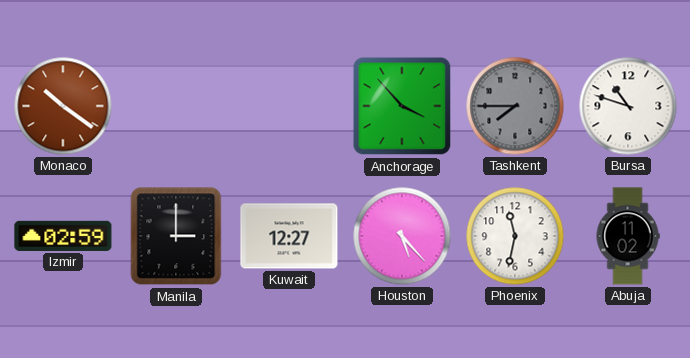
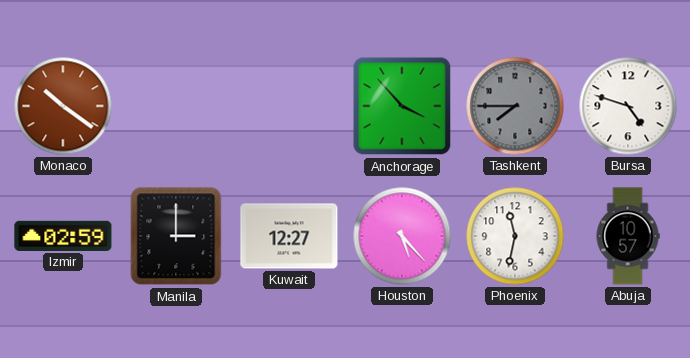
Bursa: 10:48 -> 4:48 (628, 106)
Abuja: 11:02 -> 10:57 (628, 236)
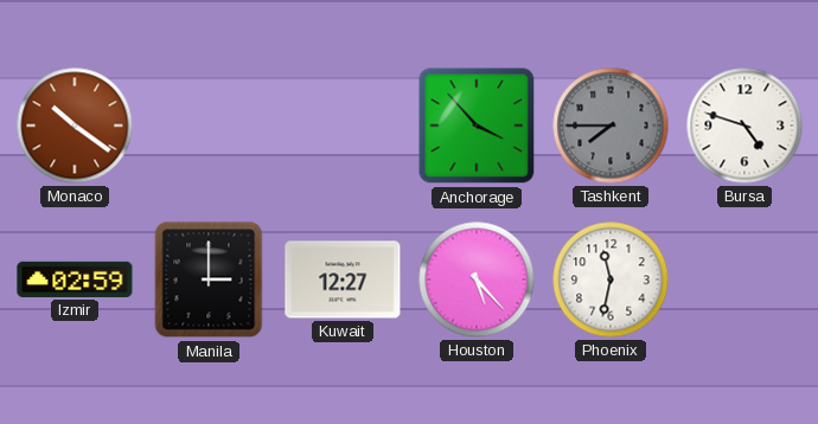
Abuja: 10:57 -> none (628, 236)
